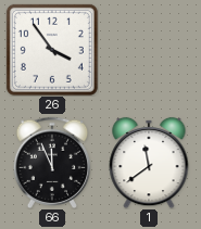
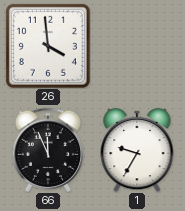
26: 3:54 -> 3:59 (48, 46)
1: 11:39 -> 9:35 (137, 150)
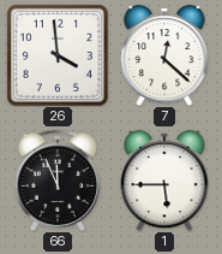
7: none -> 12:22 (164, 55)
1: 9:35 -> 5:45 (164, 181)
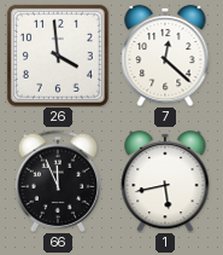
1: 5:45 -> 5:43 (165, 181)
